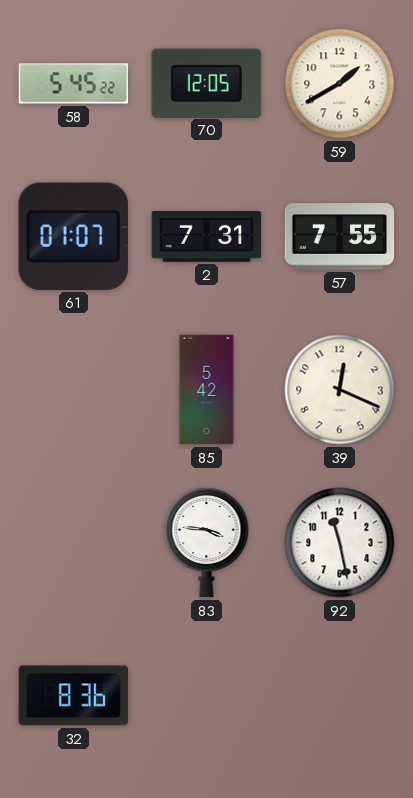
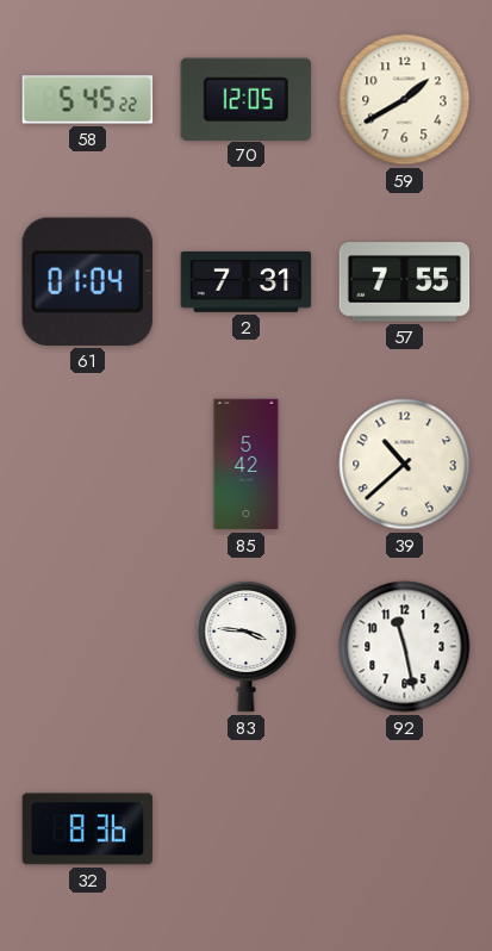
61: 01:07 -> 01:04 (87, 281)
39: 12:19 -> 10:38 (405, 465)
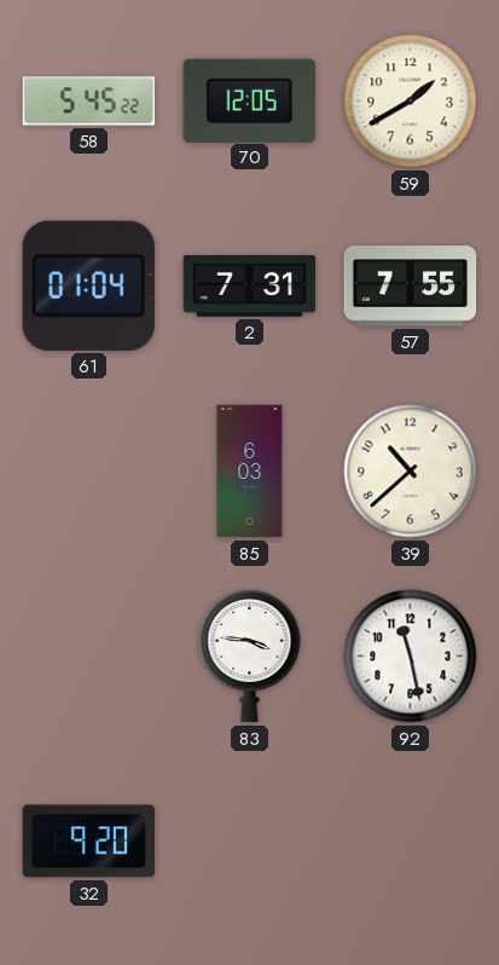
85: 5:42 -> 6:03 (250, 472)
32: 8:36 -> 9:20 (89, 842)
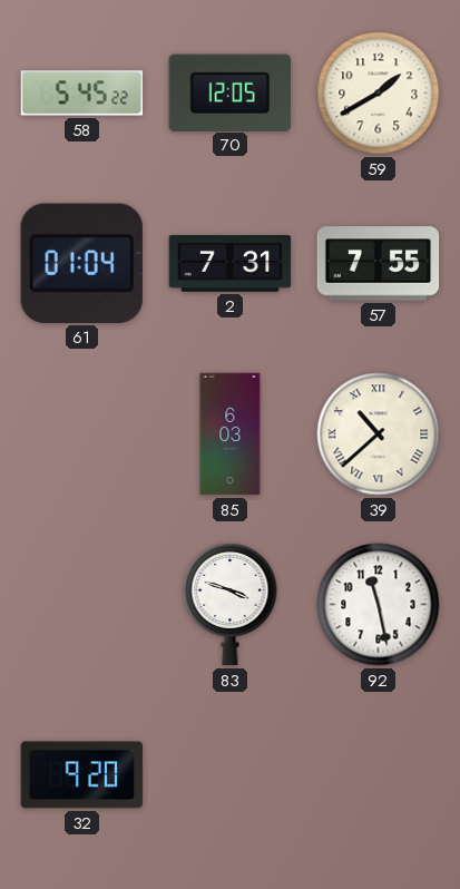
39 numerals: Arabic -> Roman (379, 434)
83: 3:46 -> 3:48 (231, 604)
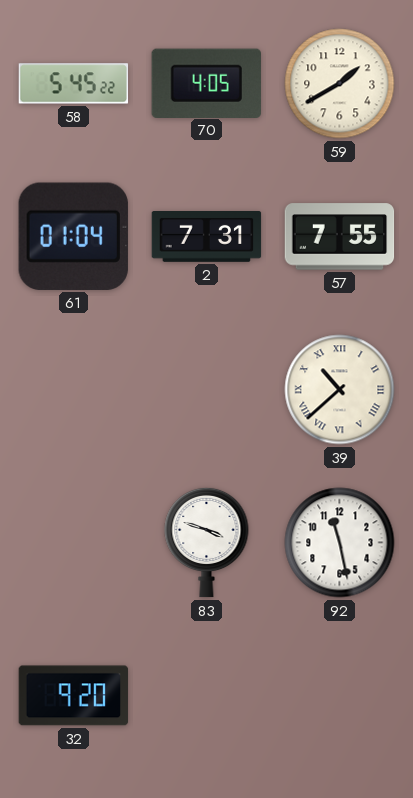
70: 12:05 -> 4:05 (206, 83)
85: 6:03 -> none (231, 434)
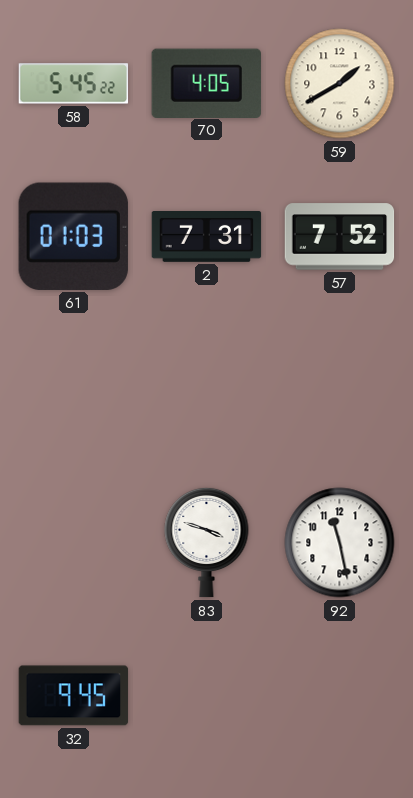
61: 01:04 -> 01:03 (73, 236)
57: 7:55 -> 7:52 (340, 237)
39: 10:38 -> none (340, 390)
32: 9:20 -> 9:45 (74, 696)
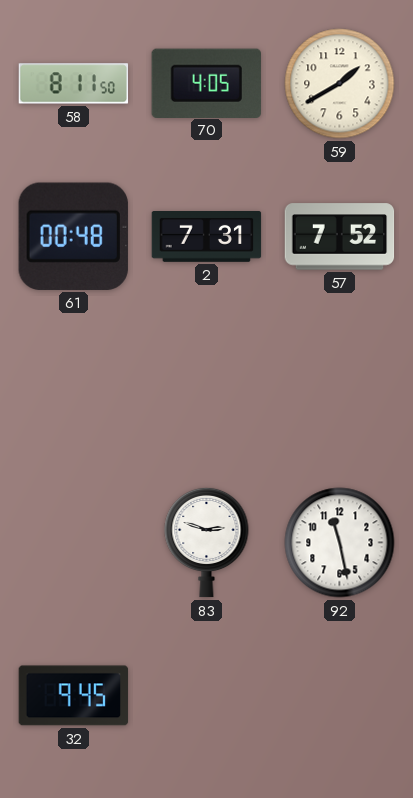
58: 5:45 -> 8:11 (74, 84)
61: 01:03 -> 00:48 (73, 236)
83: 3:48 -> 2:48 (207, 542)
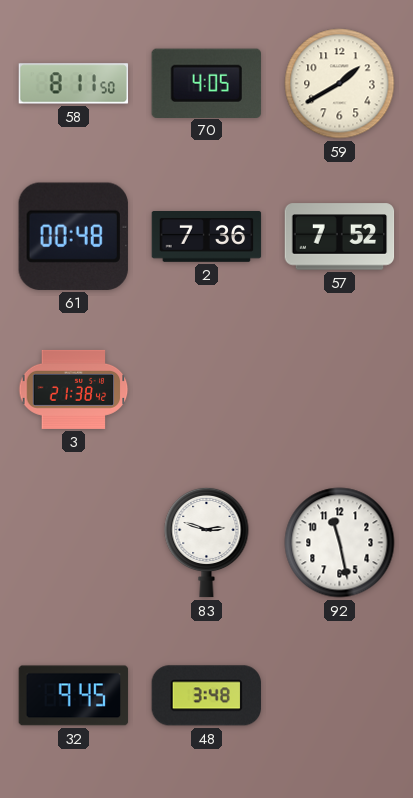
2: 7:31 -> 7:36 (207, 237)
3: none -> 21:38 (74, 389)
48: none -> 3:48 (206, 696)
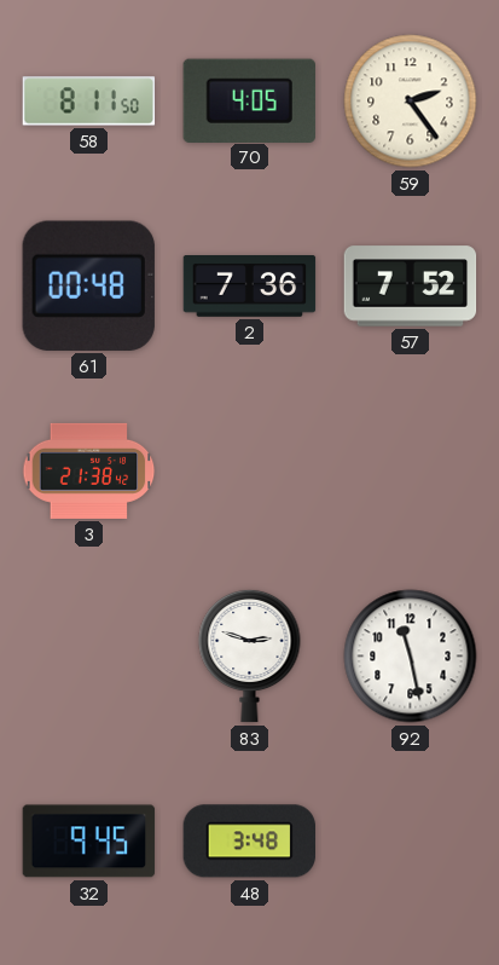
59: 1:40 -> 2:24 (411, 102)
